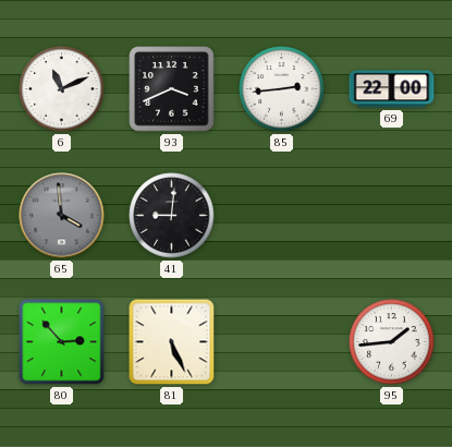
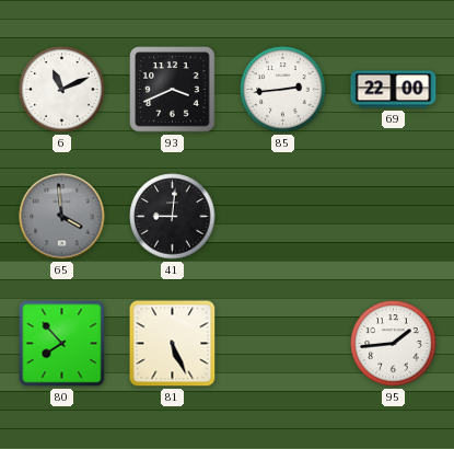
80: 2:53 -> 7:53 (62, 344)
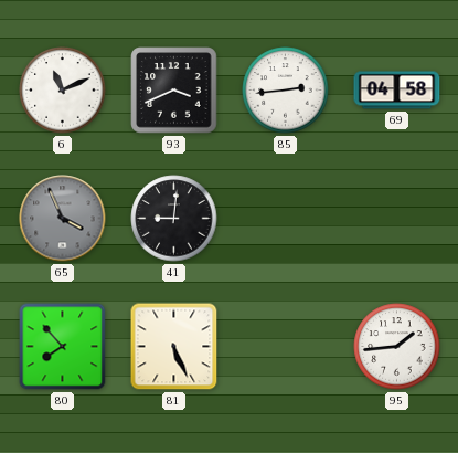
69: 22:00 -> 04:58 (397, 91)
65: 3:59 -> 3:56 (63, 219)
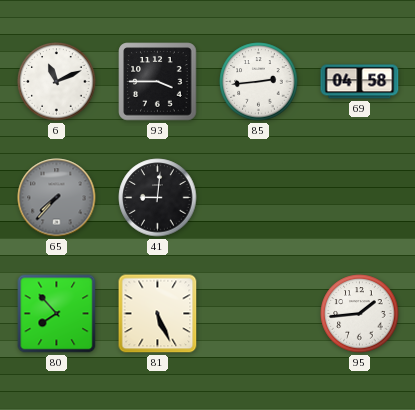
93: 3:41 -> 3:45 (158, 82)
65: 3:56 -> 7:37 (57, 198)
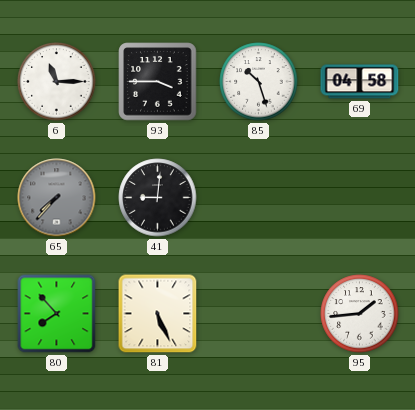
6: 11:11 -> 11:15 (57, 82)
85: 2:44 -> 10:27 (259, 82)
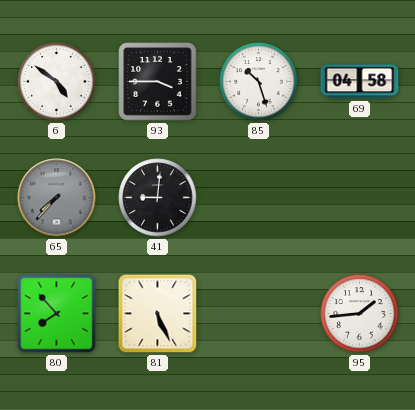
6: 11:15 -> 4:51 (57, 82)
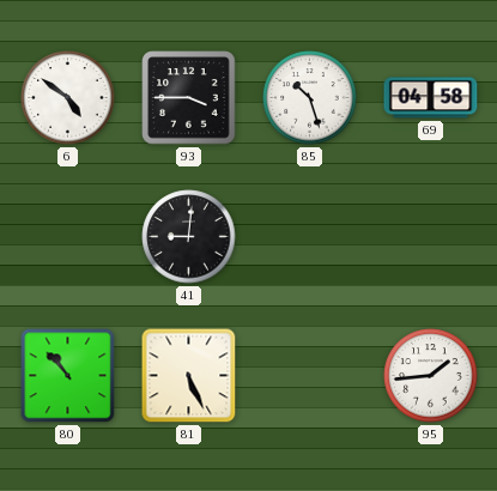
65: 7:37 -> none (57, 198)
80: 7:53 -> 10:53 (68, 376)
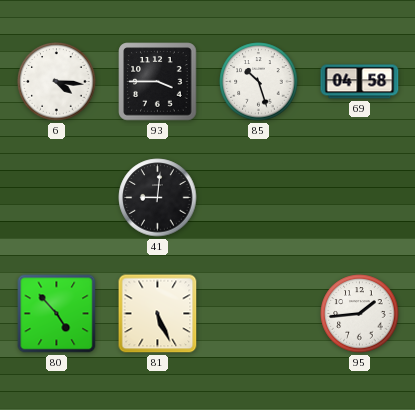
6: 4:51 -> 4:16 (57, 82)
80: 10:53 -> 4:53 (57, 314)
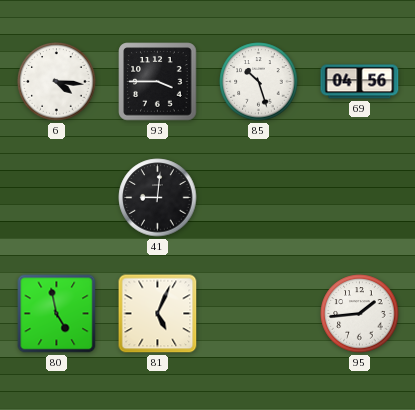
69: 04:58 -> 04:56 (360, 82)
80: 4:53 -> 4:58 (57, 314)
81: 5:26 -> 5:04 (158, 314)
